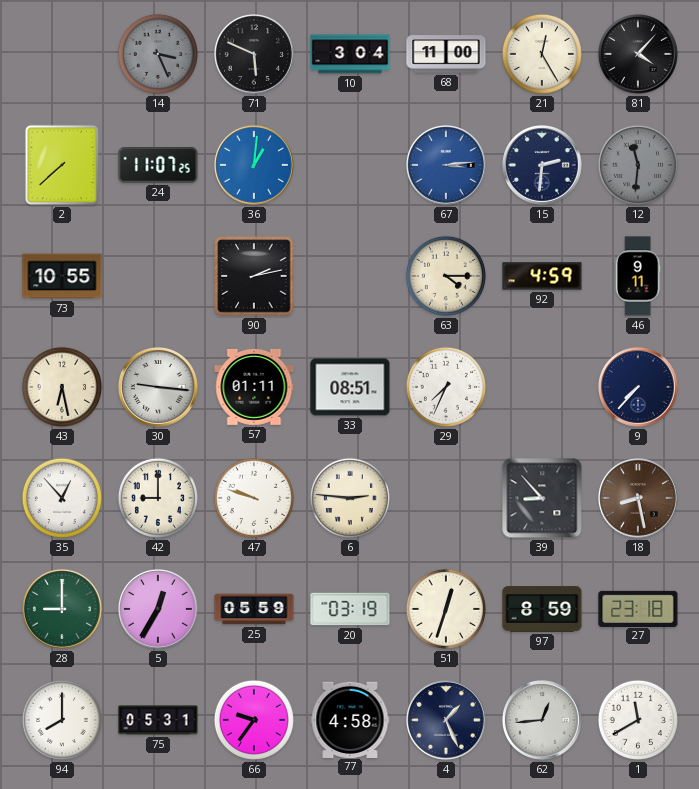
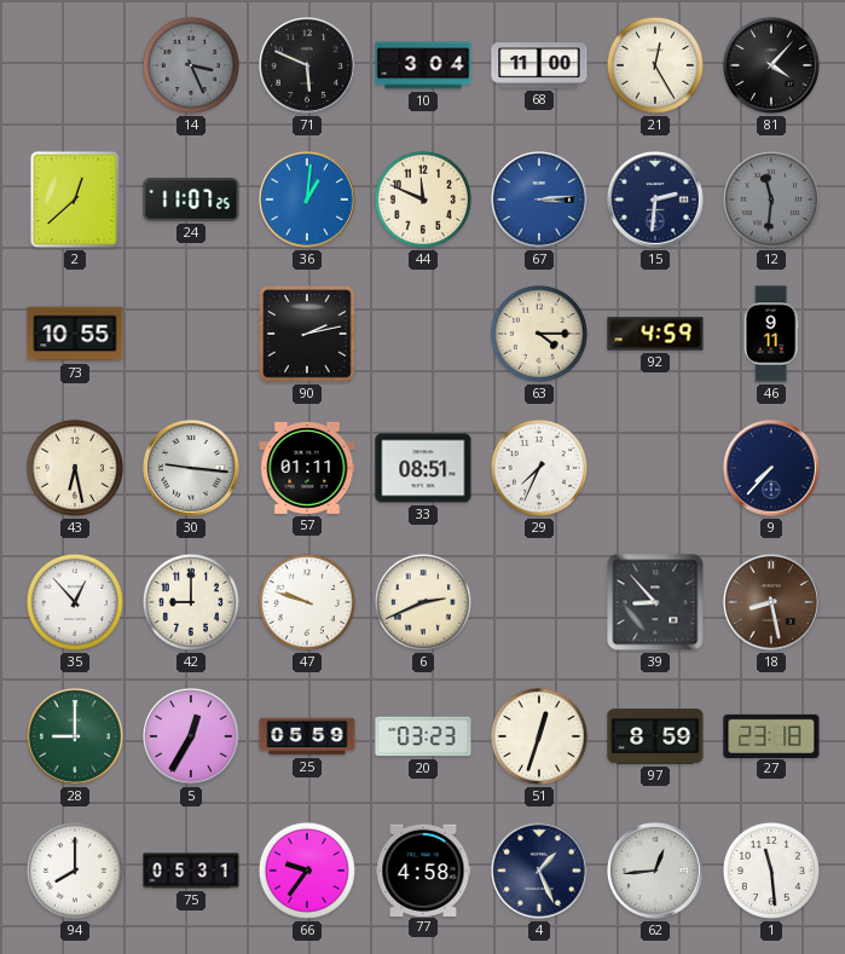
2: 7:38 -> 12:38 (75, 200)
44: none -> 11:49 (423, 200)
6: 2:46 -> 2:41 (423, 602)
20: 03:19 -> 03:23 (423, 736)
1: 11:40 -> 11:29 (771, 871)
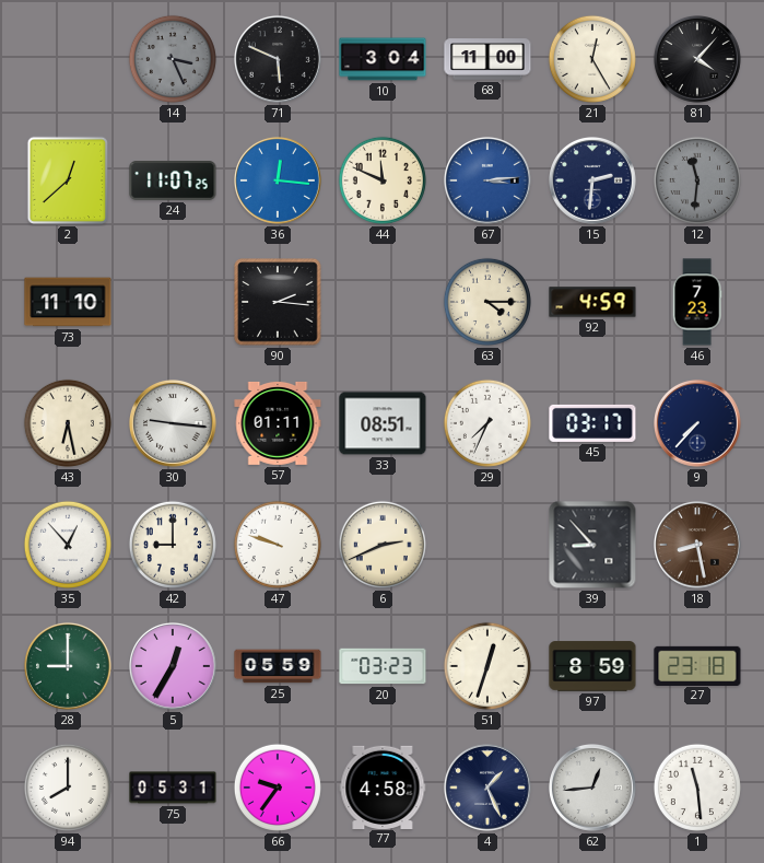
36: 1:01 -> 12:16 (279, 182)
73: 10:55 -> 11:10 (68, 302)
90: 2:13 -> 2:16 (278, 302)
46: 9:11 -> 7:23 (697, 302)
45: none -> 03:17 (592, 423)
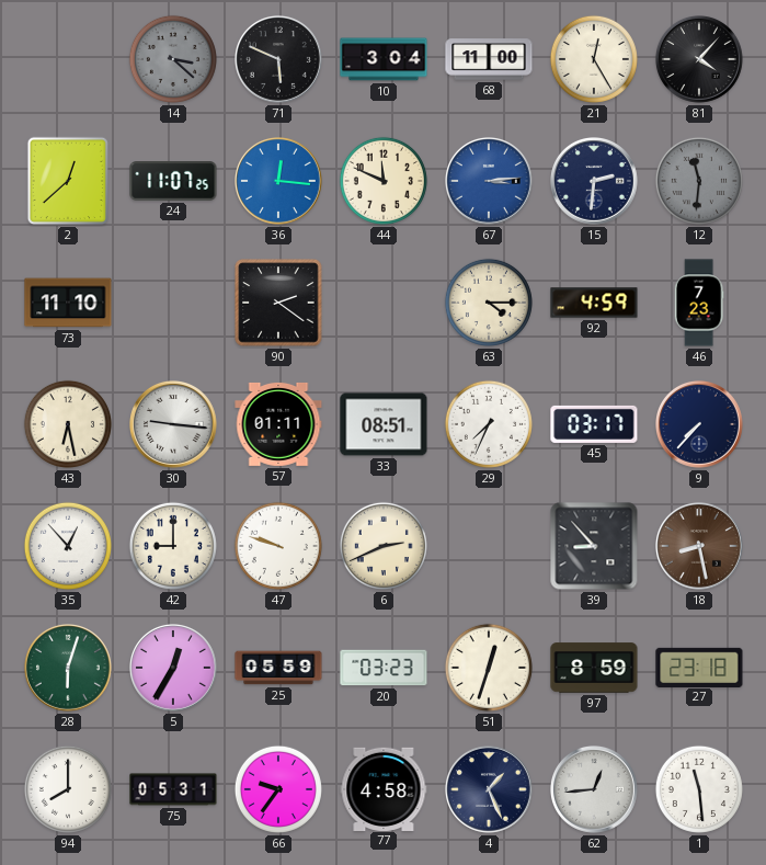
14: 3:26 -> 3:22 (173, 59)
90: 2:16 -> 2:21 (278, 303)
28: 9:00 -> 6:03 (69, 669)
